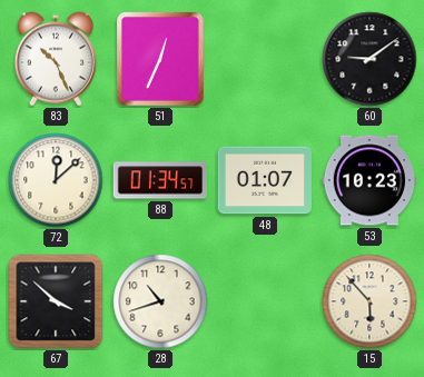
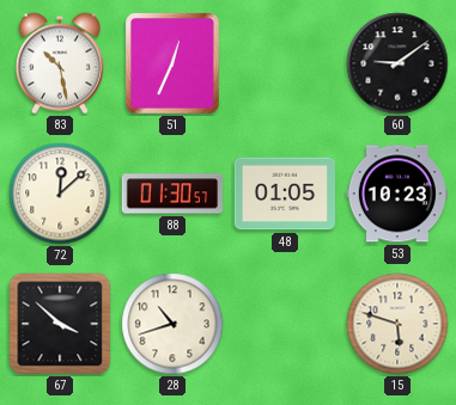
83: 10:26 -> 10:28 (60, 63)
88: 01:34 -> 01:30 (171, 194)
48: 01:07 -> 01:05 (284, 194)
15: 5:53 -> 5:48 (397, 324)
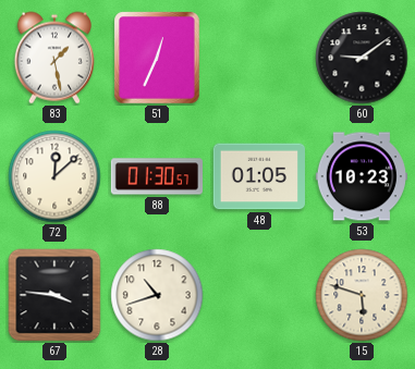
83: 10:28 -> 1:28 (54, 58)
67: 3:52 -> 3:46 (54, 295)
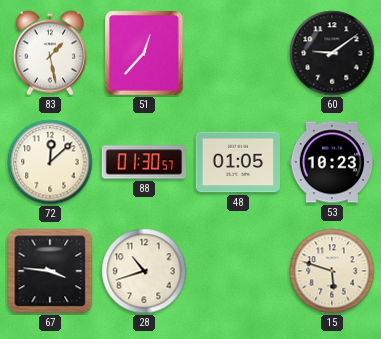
51: 12:34 -> 12:37 (144, 53)
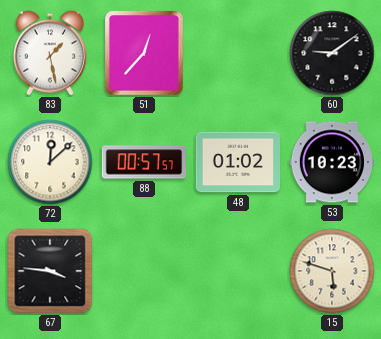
88: 01:30 -> 00:57 (143, 162)
48: 01:05 -> 01:02 (237, 162)
28: 10:42 -> none (144, 271)
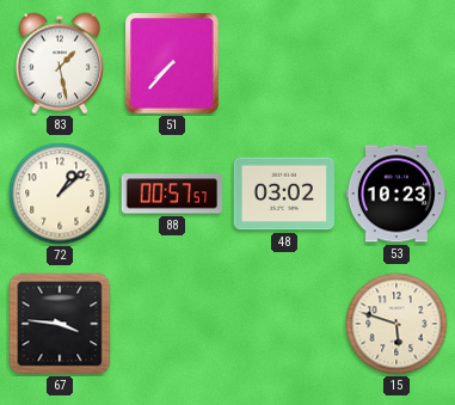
51: 12:37 -> 7:37 (172, 63)
60: 9:09 -> none (332, 53)
72: 12:08 -> 1:08 (60, 194)
48: 01:02 -> 03:02 (283, 194)
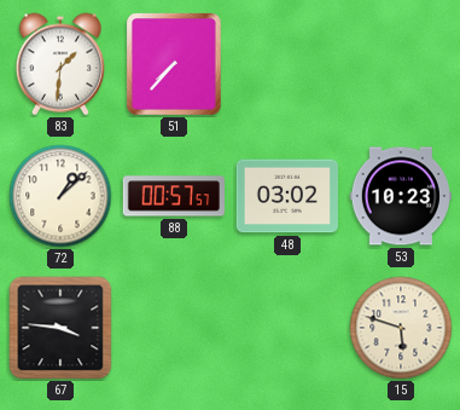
83: 1:28 -> 1:31 (60, 64)
